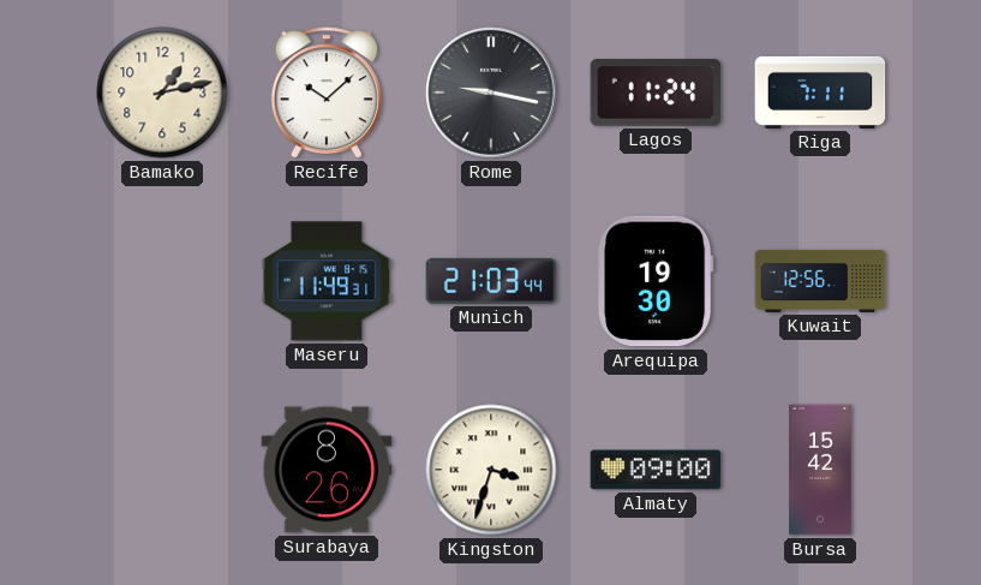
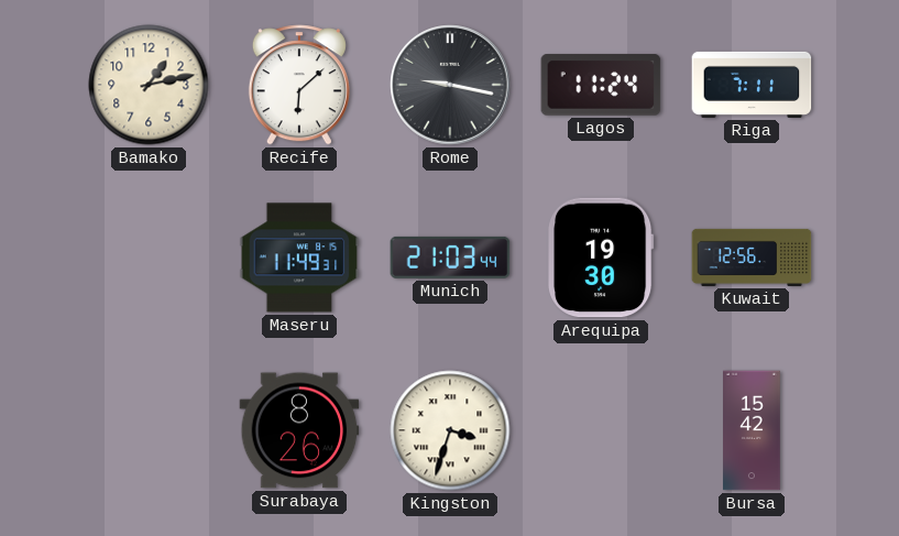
Recife: 10:08 -> 6:08 (299, 85)
Almaty: 09:00 -> none (656, 470)
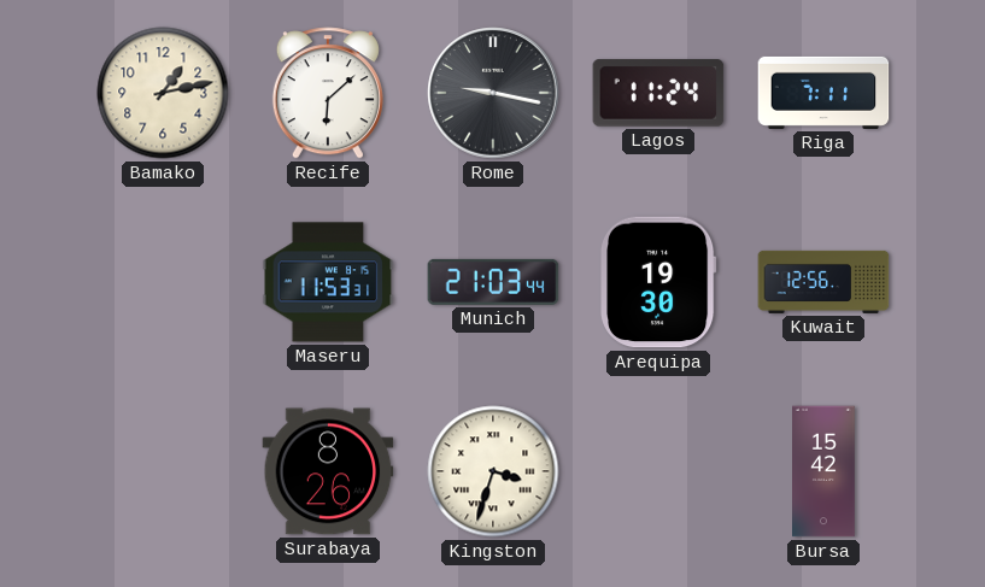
Maseru: 11:49 -> 11:53 (328, 282)
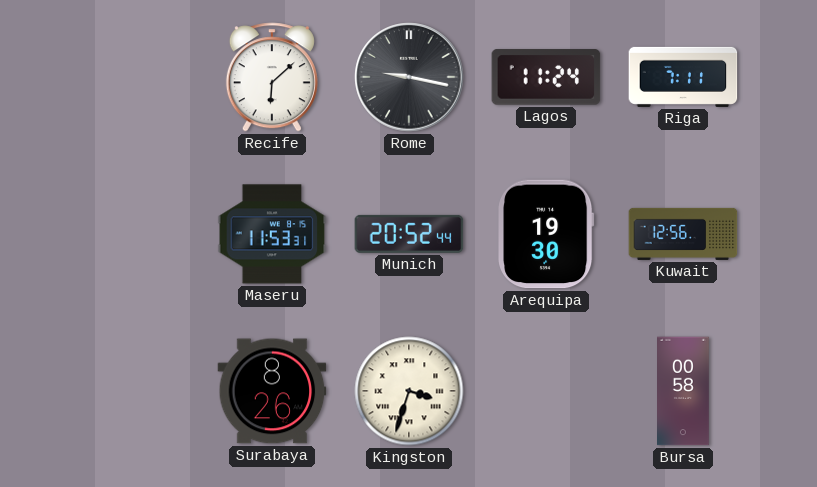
Bamako: 1:13 -> none (163, 93)
Munich: 21:03 -> 20:52 (409, 234)
Bursa: 15:42 -> 00:58 (684, 391)
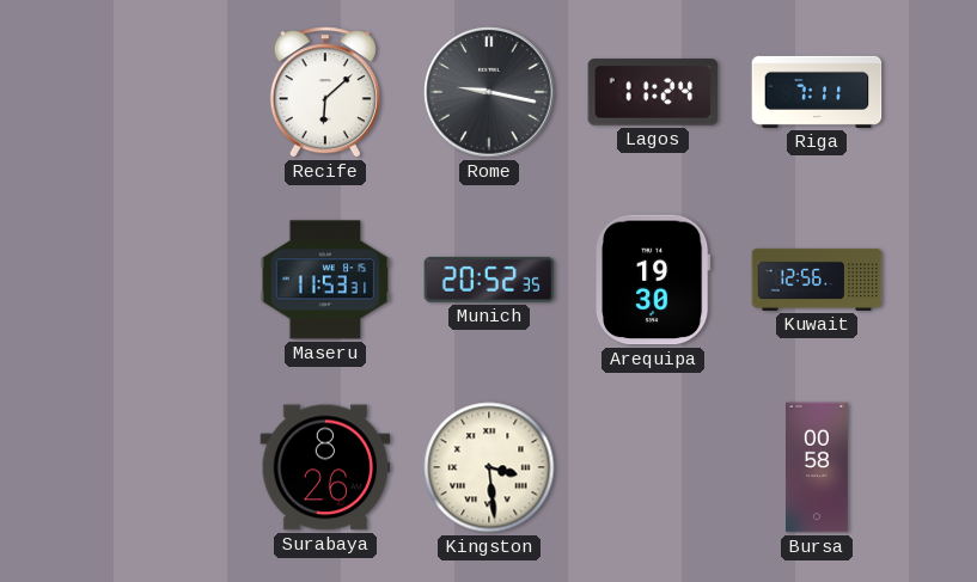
Munich: 20:52:44 -> 20:52:35 (489, 280)
Kingston: 3:33 -> 3:29 (489, 467)
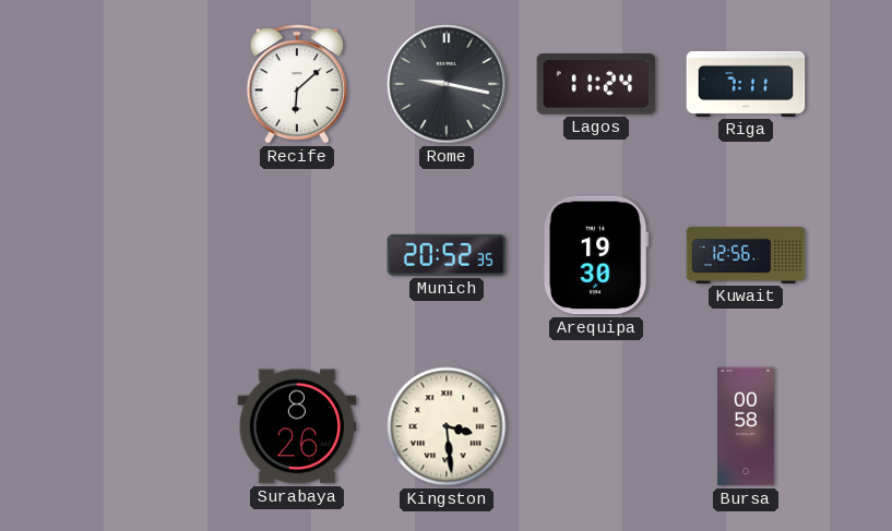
Maseru: 11:53 -> none (325, 280)
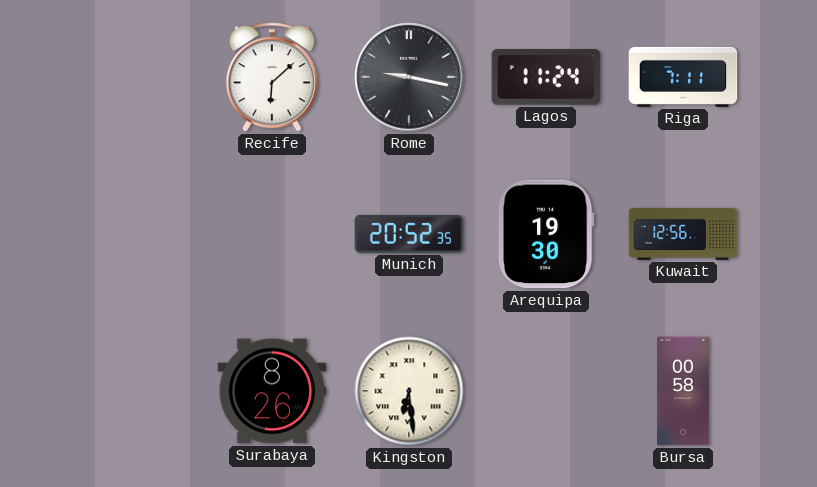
Kingston: 3:29 -> 6:29 (409, 391)
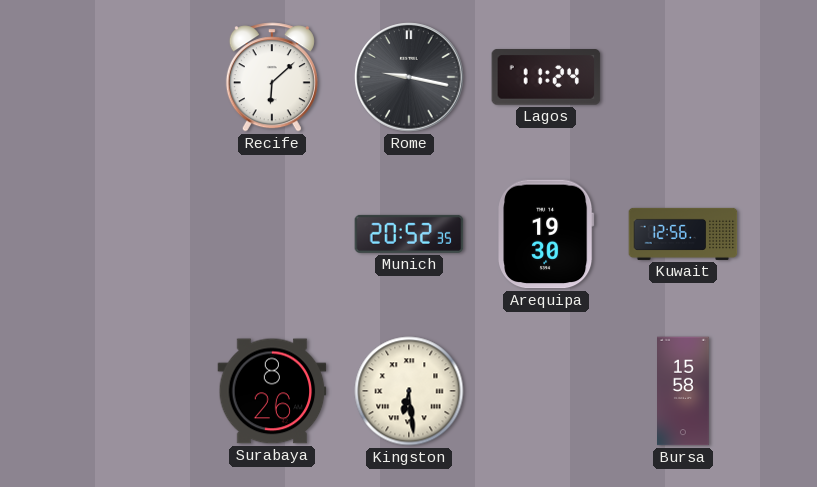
Riga: 7:11 -> none (683, 77)
Bursa: 00:58 -> 15:58 (684, 391)
